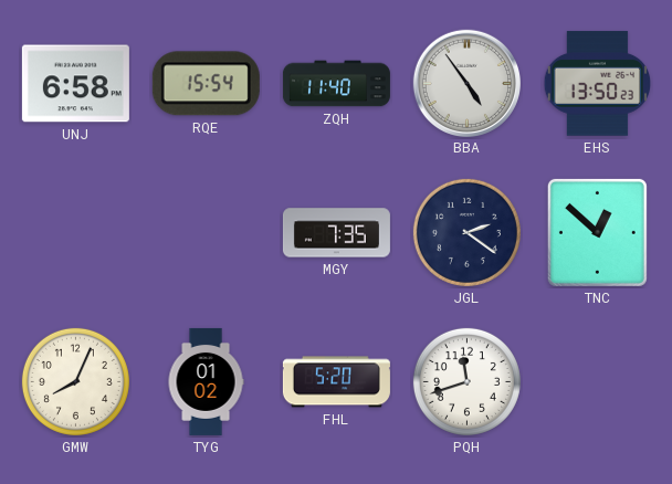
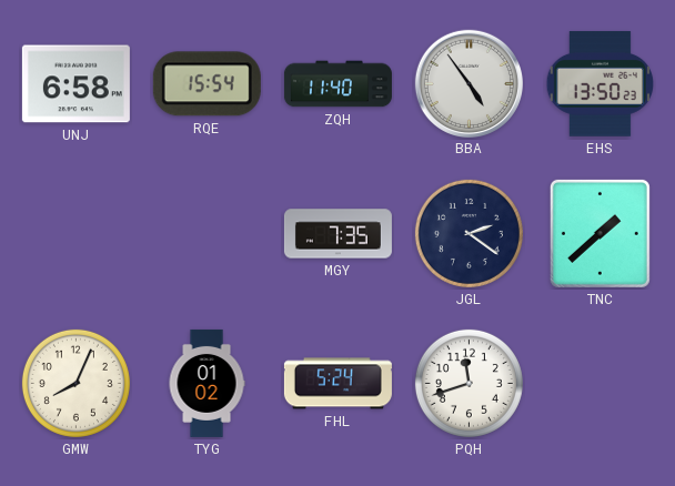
TNC: 12:52 -> 1:38 (600, 233)
FHL: 5:20 -> 5:24 (337, 384)
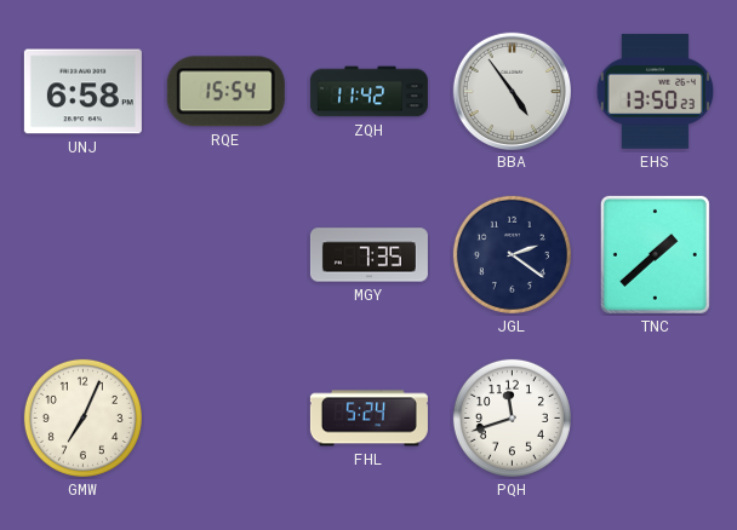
ZQH: 11:40 -> 11:42 (368, 92)
GMW: 8:04 -> 7:04 (82, 417)
TYG: 01:02 -> none (206, 383)
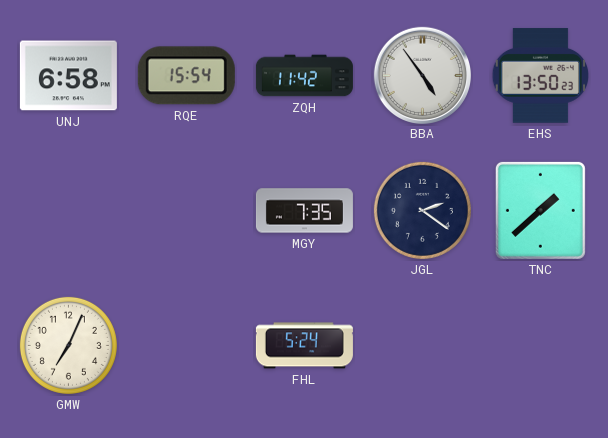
PQH: 11:42 -> none (512, 417)
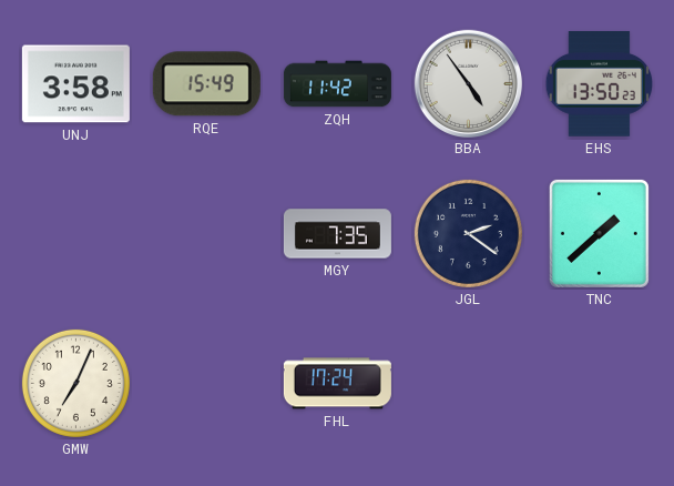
UNJ: 6:58 -> 3:58 (75, 84)
RQE: 15:54 -> 15:49 (206, 84)
FHL: 5:24 -> 17:24 (337, 384)
